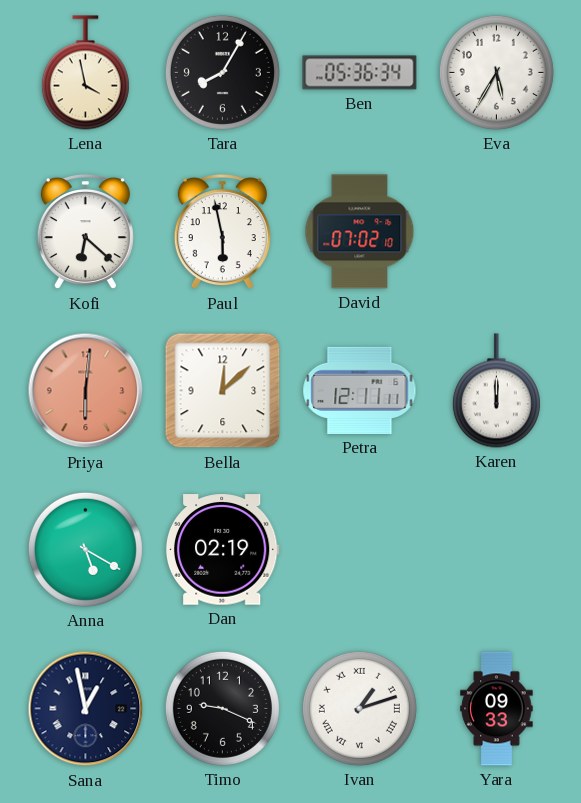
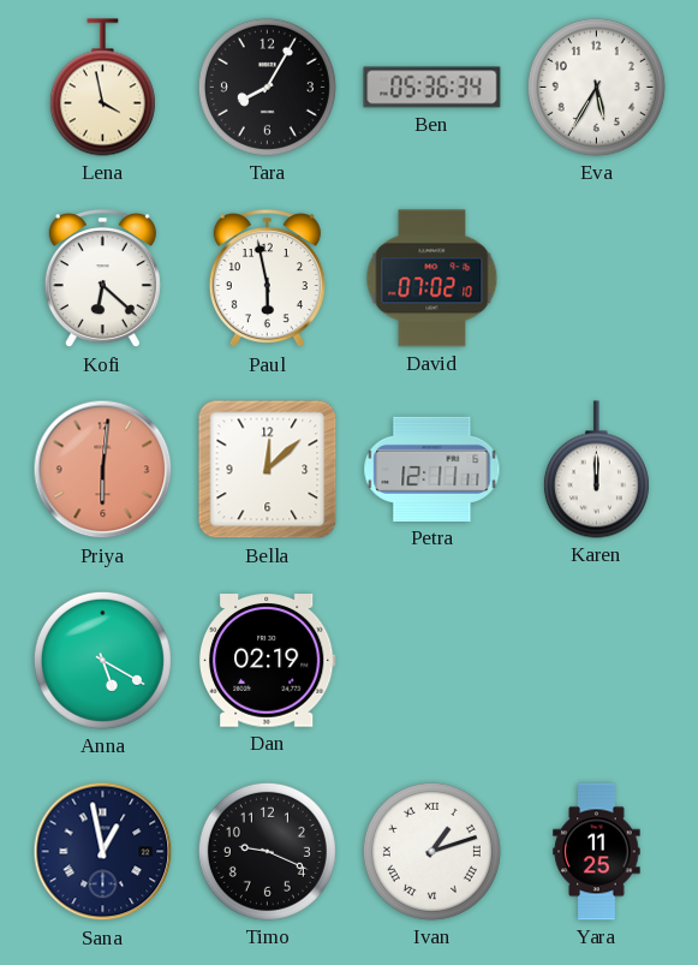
Yara: 09:33 -> 11:25 (597, 852)
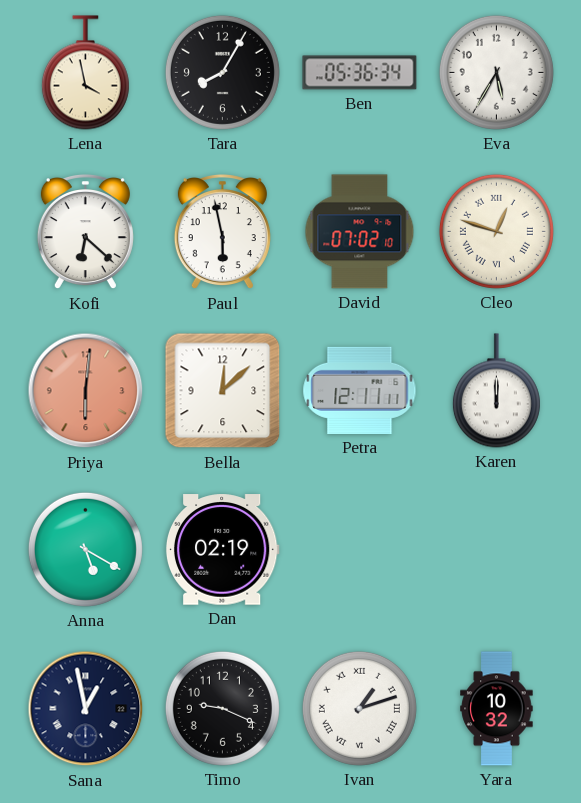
Cleo: none -> 12:48 (496, 231)
Yara: 11:25 -> 10:32 (497, 709)
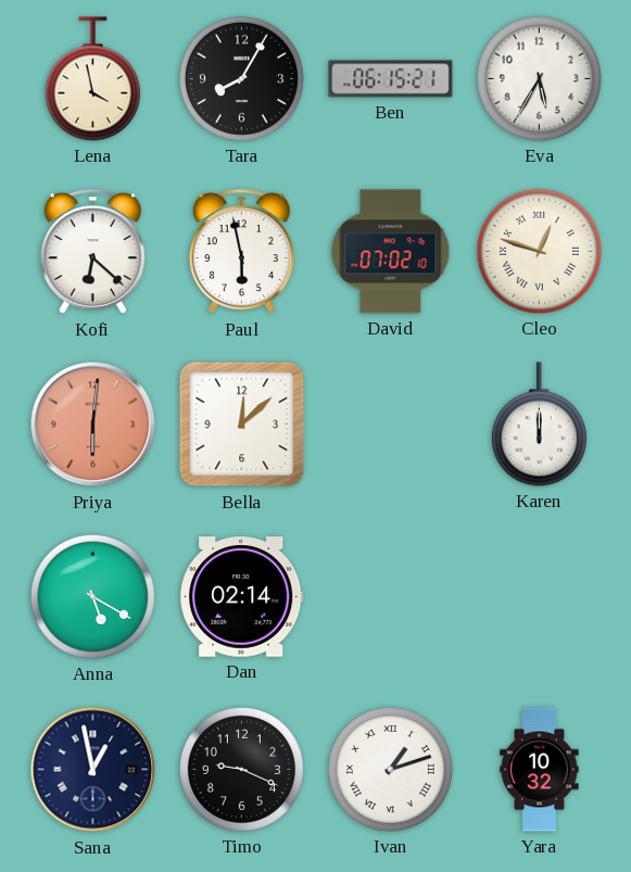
Ben: 05:36 -> 06:15 (391, 79)
Petra: 12:11 -> none (360, 390)
Dan: 02:19 -> 02:14 (241, 597)
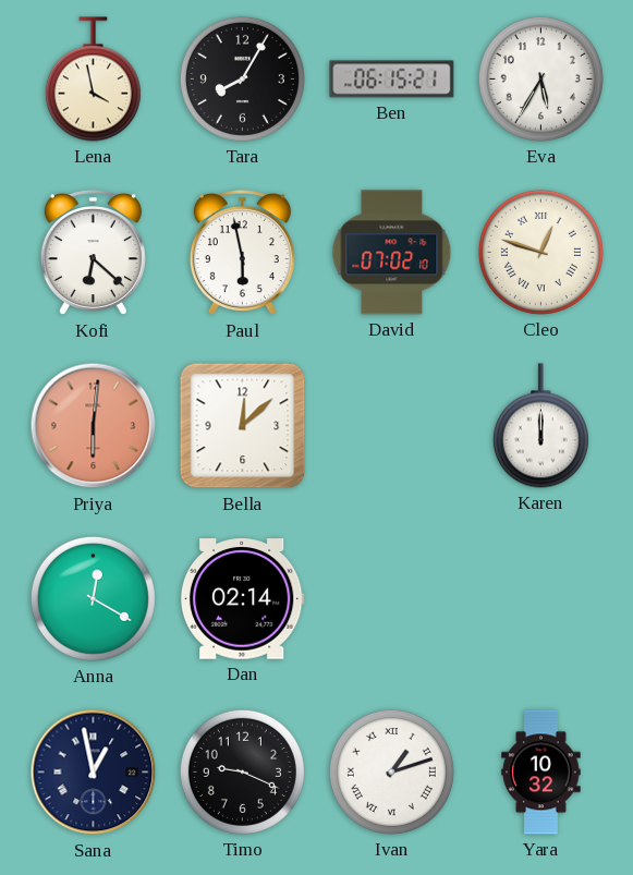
Anna: 5:20 -> 12:20 (93, 598)
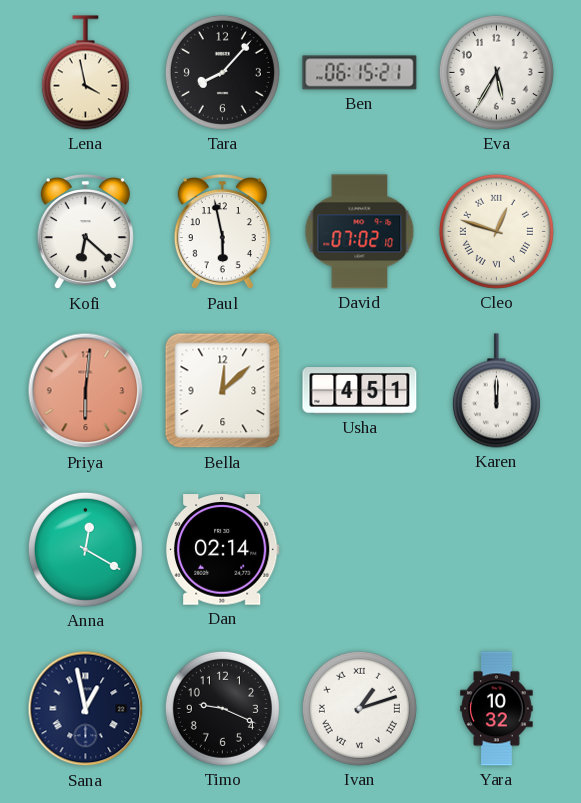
Tara: 8:05 -> 8:07 (222, 72)
Usha: none -> 4:51 (360, 391)
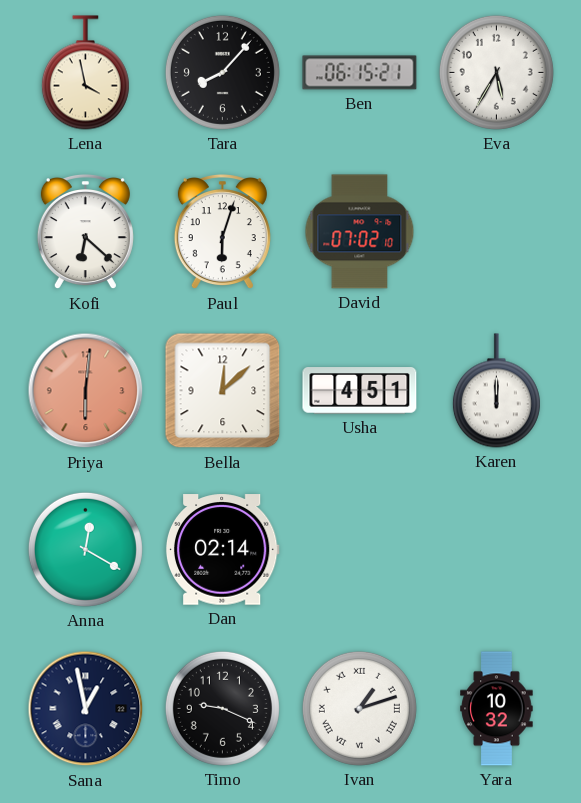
Paul: 5:58 -> 6:03 (222, 233)
Cleo: 12:48 -> none (496, 231)
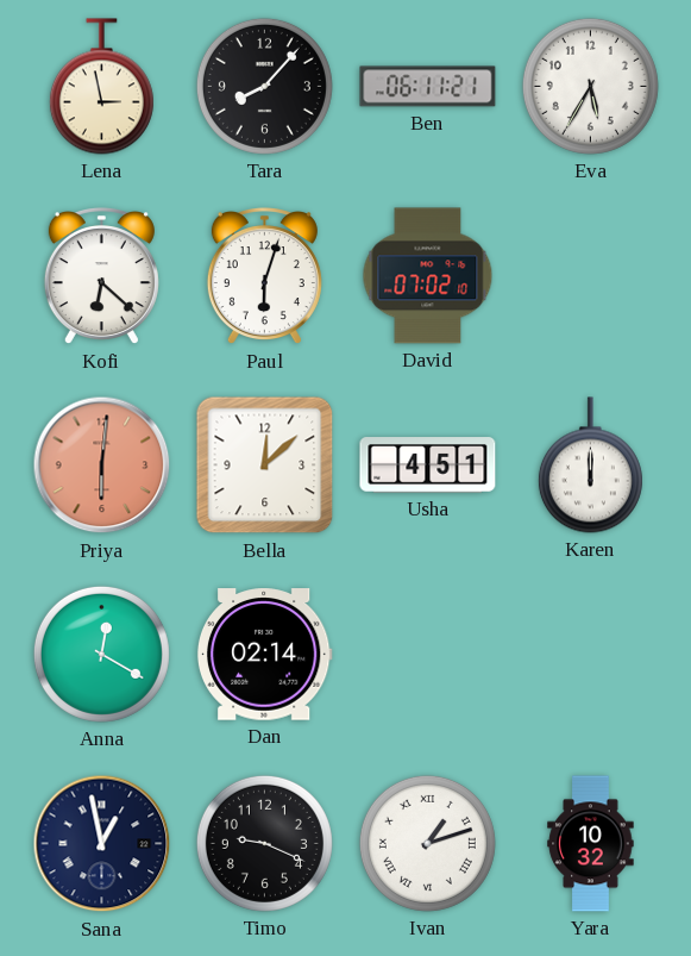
Lena: 3:58 -> 2:58 (101, 87)
Ben: 06:15 -> 06:11 (428, 87)
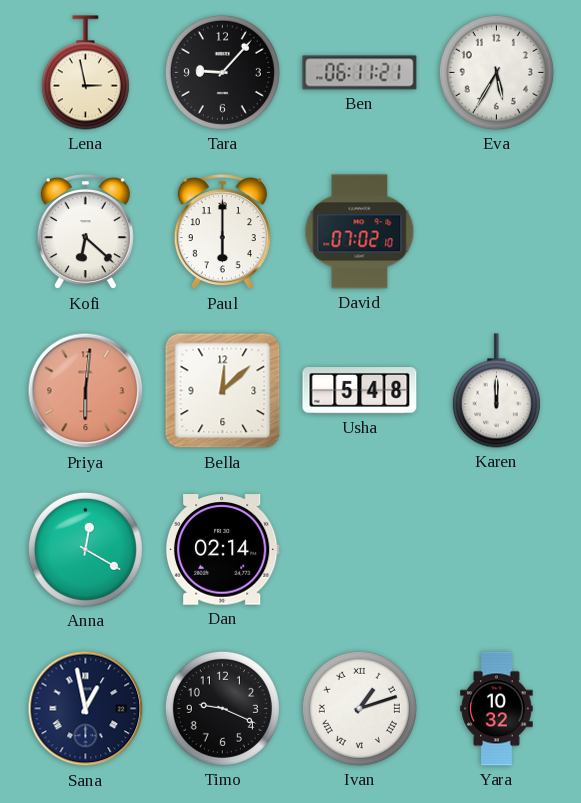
Tara: 8:07 -> 9:07 (222, 72)
Paul: 6:03 -> 6:00 (222, 233)
Usha: 4:51 -> 5:48 (360, 391)
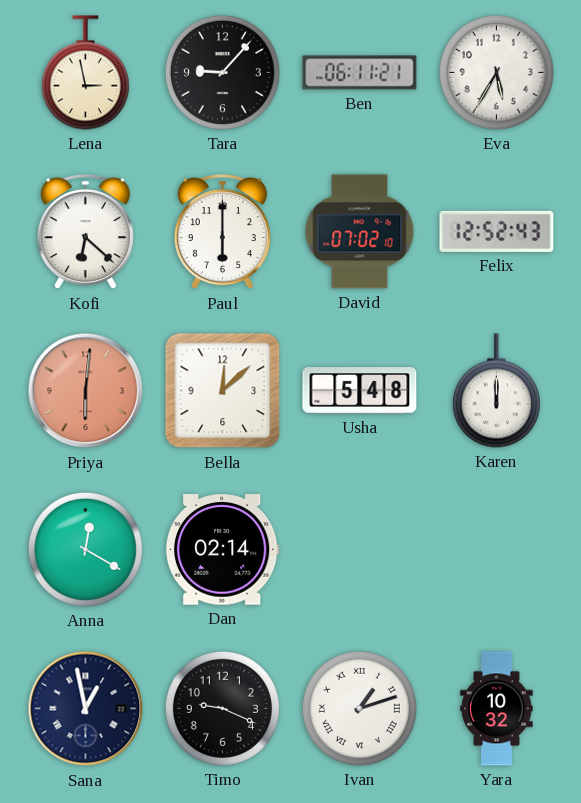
Felix: none -> 12:52 (497, 231)
